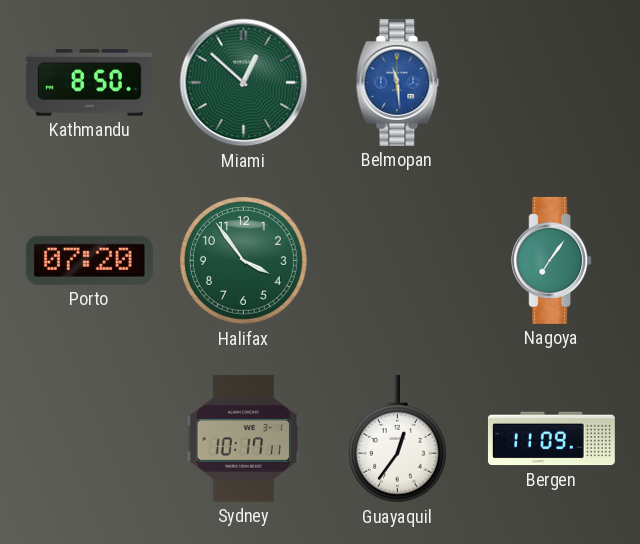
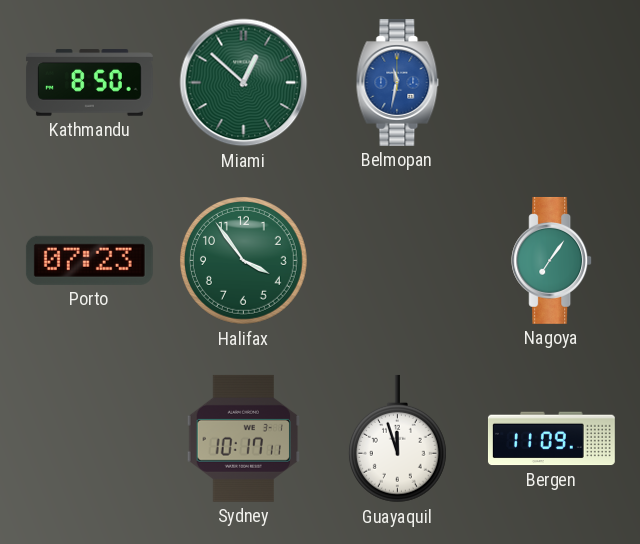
Belmopan: 11:29 -> 11:32 (398, 82)
Porto: 07:20 -> 07:23 (89, 260)
Guayaquil: 12:36 -> 11:57 (397, 439)
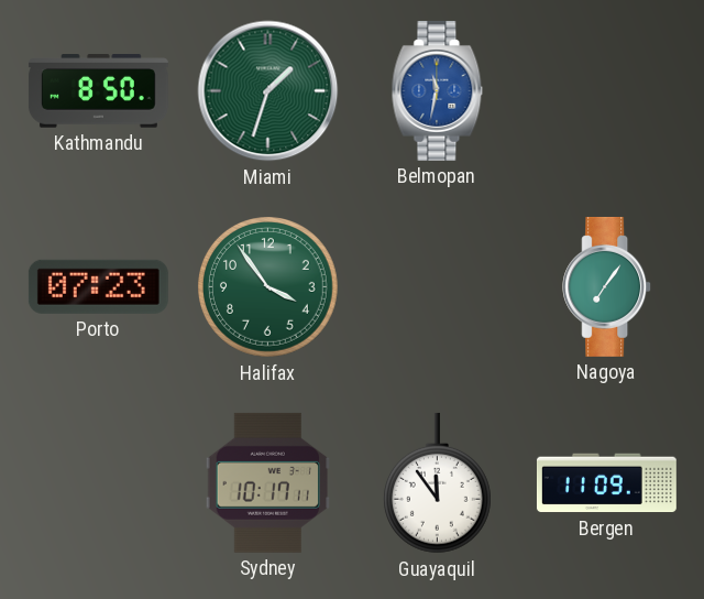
Miami: 12:52 -> 1:33 (268, 91)
Guayaquil: 11:57 -> 11:54 (437, 483)
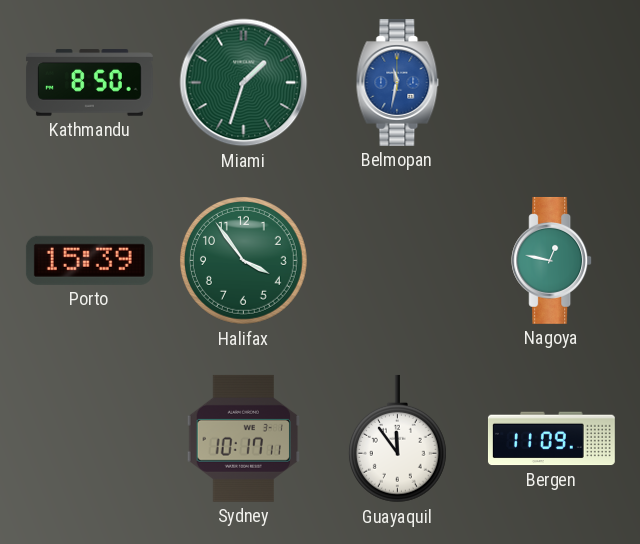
Porto: 07:23 -> 15:39 (89, 260)
Nagoya: 7:06 -> 12:47 (552, 260)
